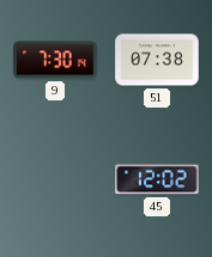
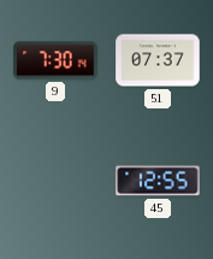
51: 07:38 -> 07:37 (158, 60)
45: 12:02 -> 12:55 (158, 181)
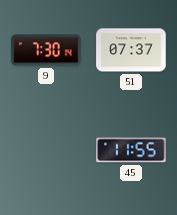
45: 12:55 -> 11:55 (131, 150)
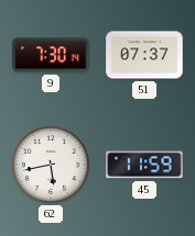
62: none -> 5:43 (51, 165)
45: 11:55 -> 11:59 (144, 165)
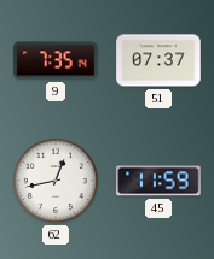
9: 7:30 -> 7:35 (56, 60)
62: 5:43 -> 12:43 (56, 181)
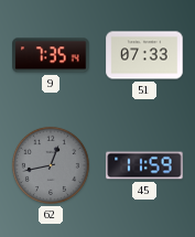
51: 07:37 -> 07:33 (144, 55)
62 dial: white -> grey (51, 165)
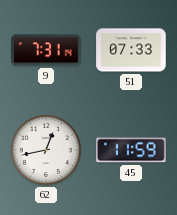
9: 7:35 -> 7:31 (46, 50)
62 dial: grey -> white (46, 150)
